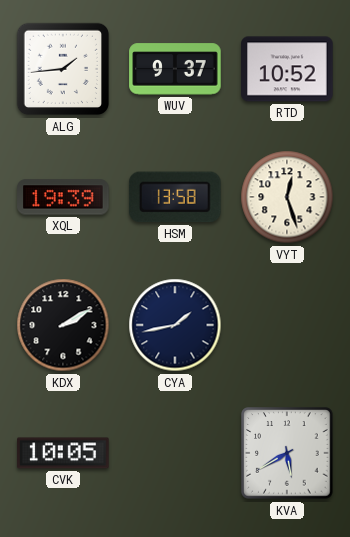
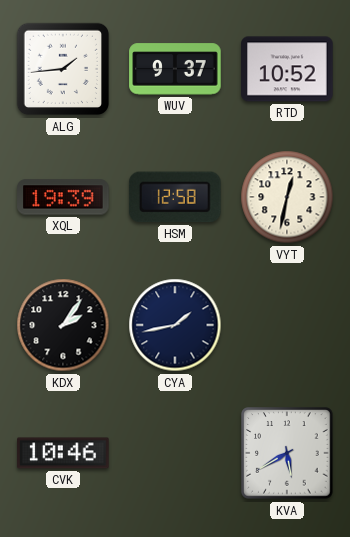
HSM: 13:58 -> 12:58 (175, 197)
VYT: 12:27 -> 12:32 (287, 197)
KDX: 2:10 -> 2:06 (63, 325)
CVK: 10:05 -> 10:46 (63, 453)
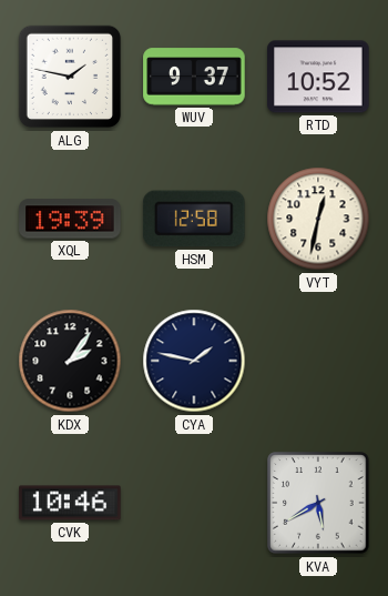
ALG: 1:44 -> 1:47 (70, 77)
CYA: 1:43 -> 1:47 (194, 361)
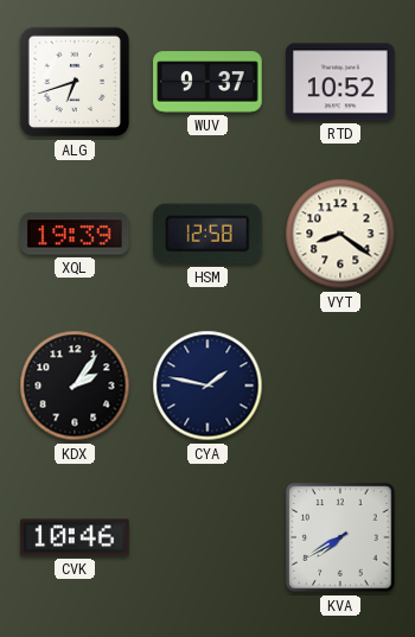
ALG: 1:47 -> 6:42 (75, 82)
VYT: 12:32 -> 8:21 (340, 234)
KVA: 5:40 -> 7:40 (340, 537)
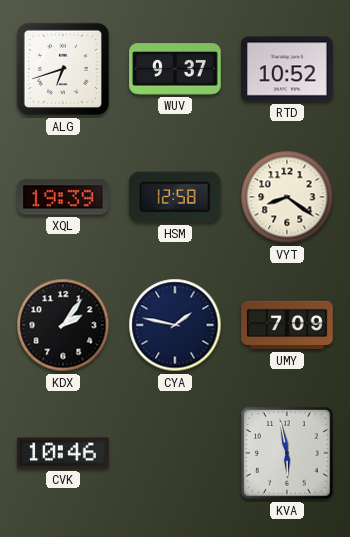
UMY: none -> 7:09 (287, 325)
KVA: 7:40 -> 5:58 (287, 453)
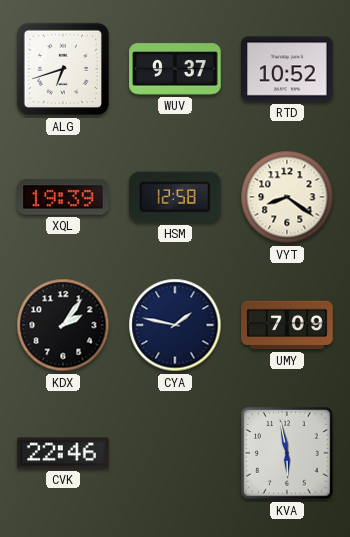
CVK: 10:46 -> 22:46 (63, 453)
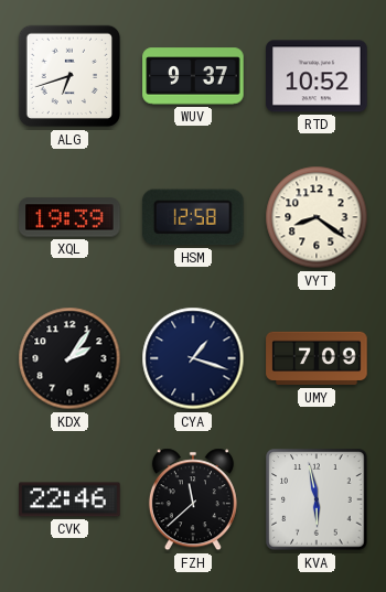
CYA: 1:47 -> 1:18 (193, 358)
FZH: none -> 11:38 (193, 499)
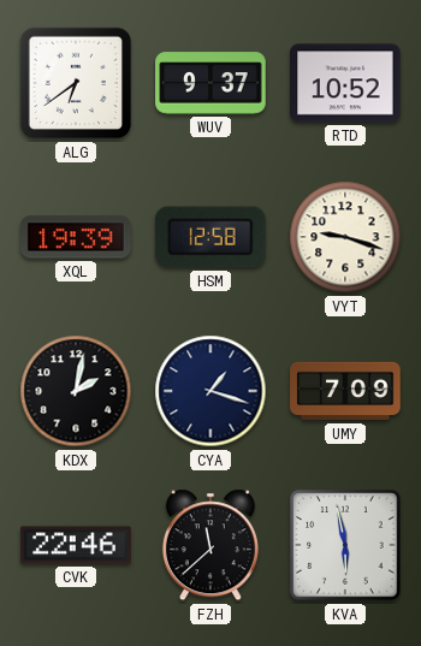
ALG: 6:42 -> 6:39 (76, 83)
VYT: 8:21 -> 9:18 (345, 237)
KDX: 2:06 -> 2:02 (76, 391)
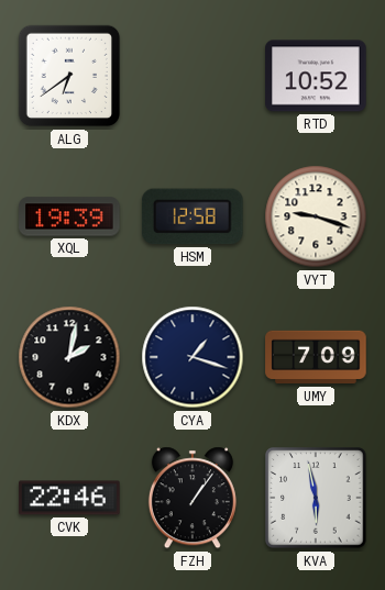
WUV: 9:37 -> none (210, 83)
FZH: 11:38 -> 1:06 (193, 498)
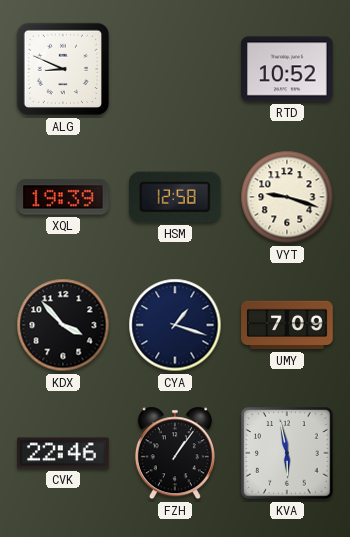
ALG: 6:39 -> 8:49 (63, 69)
KDX: 2:02 -> 3:53 (63, 325)
